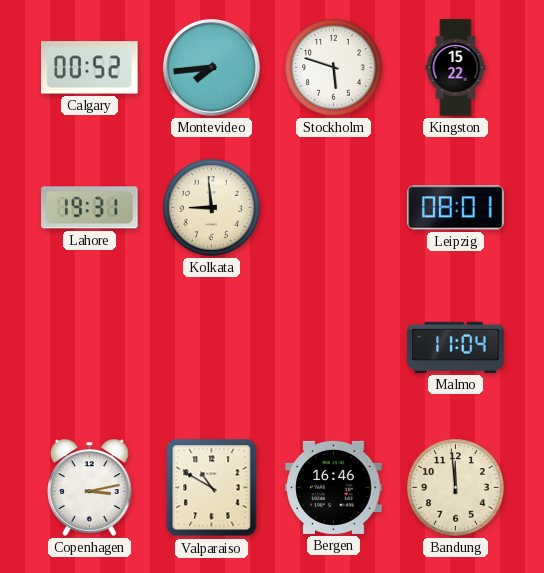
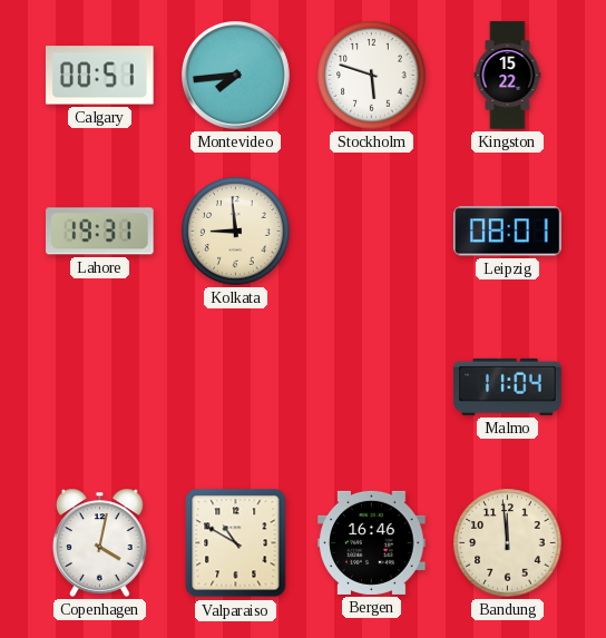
Calgary: 00:52 -> 00:51 (100, 76)
Copenhagen: 3:13 -> 4:02 (100, 542)
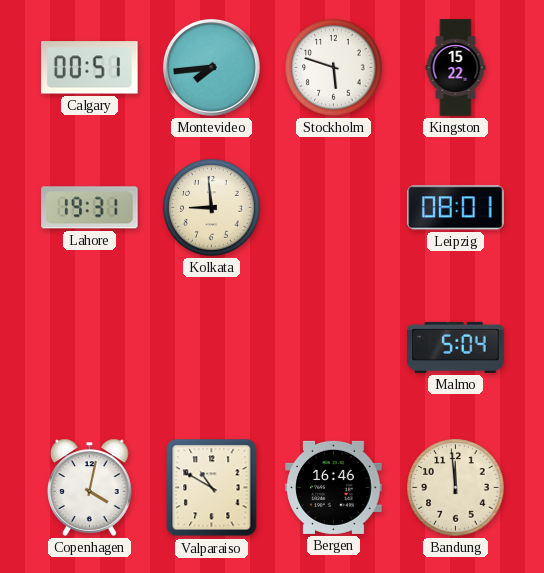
Malmo: 11:04 -> 5:04 (456, 347)
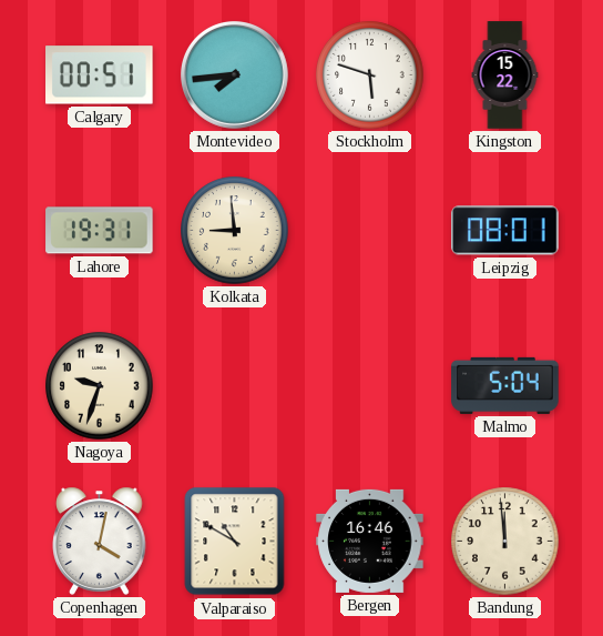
Nagoya: none -> 9:33 (100, 386)
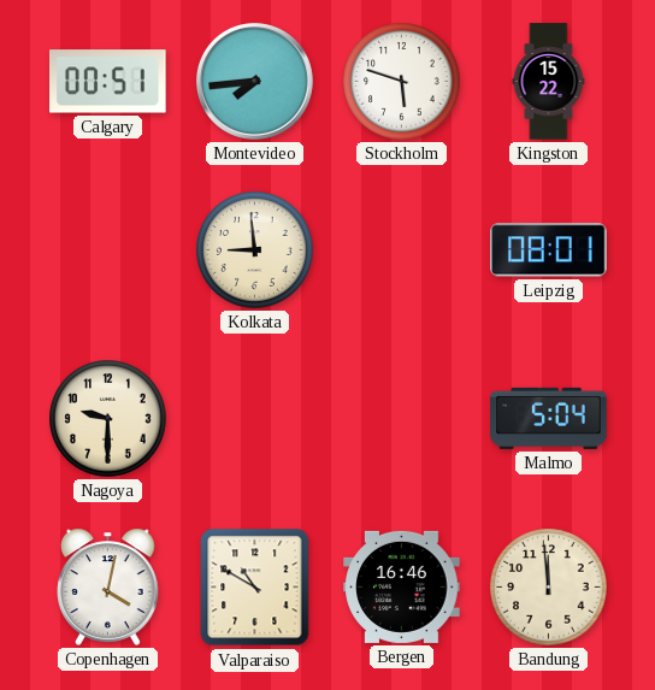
Lahore: 19:31 -> none (100, 231)
Nagoya: 9:33 -> 9:30 (108, 419)
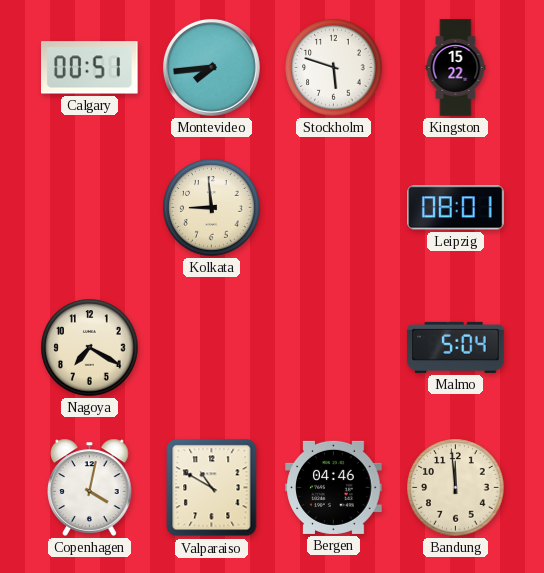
Nagoya: 9:30 -> 7:20 (90, 348)
Bergen: 16:46 -> 04:46 (334, 487)
